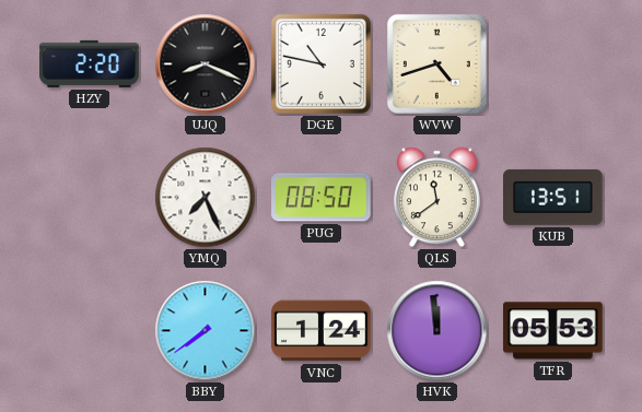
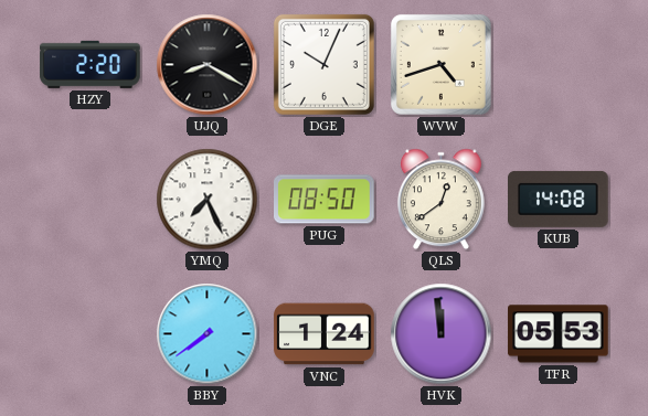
UJQ: 8:19 -> 8:20 (208, 65)
DGE: 10:47 -> 10:04 (323, 64)
QLS: 11:39 -> 12:39 (440, 200)
KUB: 13:51 -> 14:08 (559, 199)
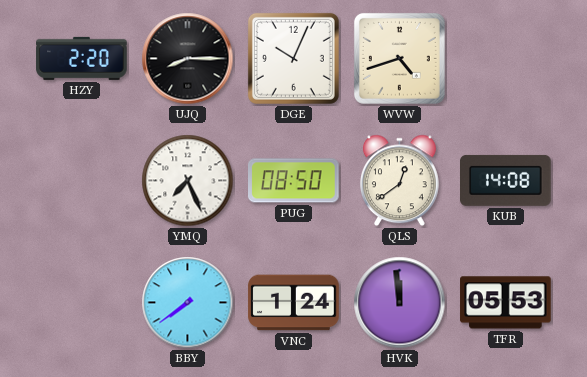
UJQ: 8:20 -> 8:15 (188, 59)
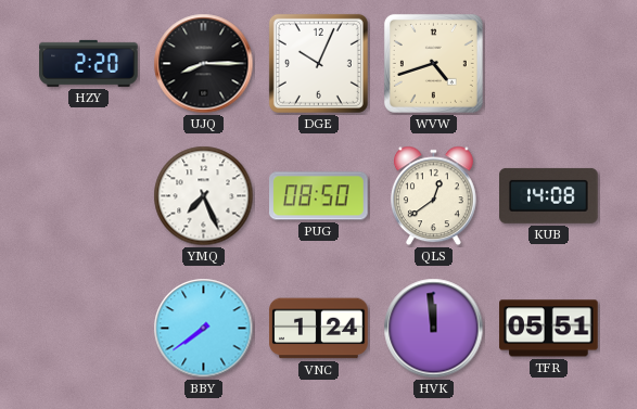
TFR: 05:53 -> 05:51 (549, 329)
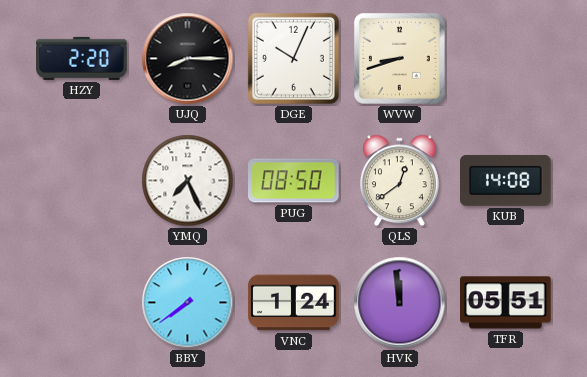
WVW: 4:42 -> 8:42 (399, 58)
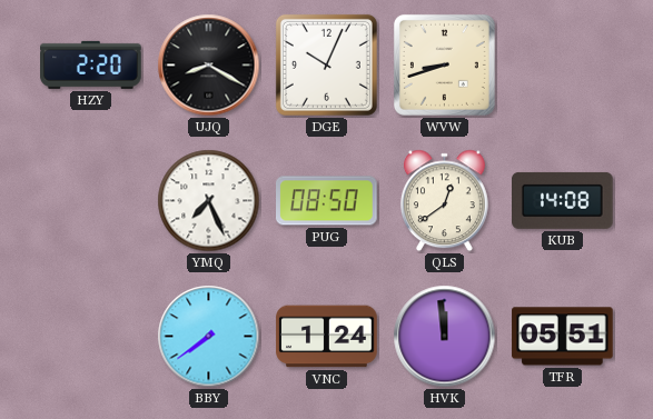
UJQ: 8:15 -> 8:20 (209, 66)
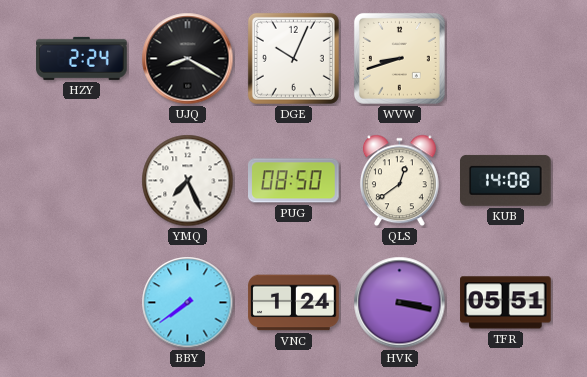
HZY: 2:20 -> 2:24 (82, 58)
HVK: 11:59 -> 3:17 (400, 303)
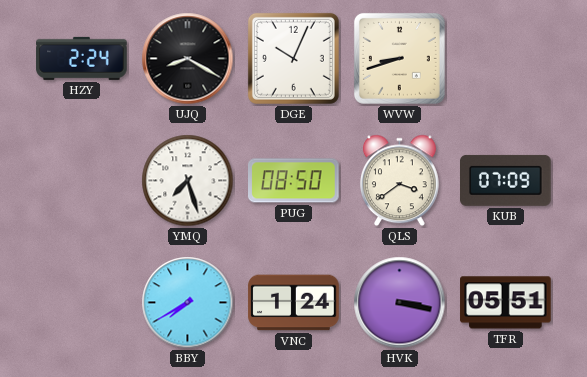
YMQ: 7:26 -> 7:27 (188, 181)
QLS: 12:39 -> 3:39 (399, 181)
KUB: 14:08 -> 07:09 (506, 180)
BBY: 7:39 -> 7:40 (188, 303)
